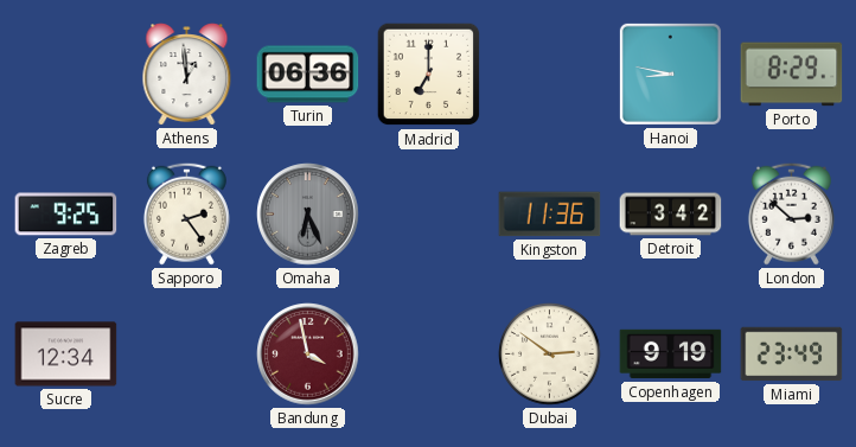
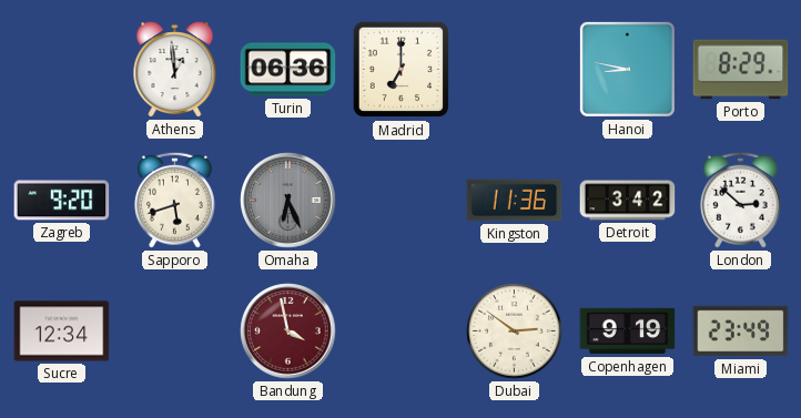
Zagreb: 9:25 -> 9:20 (62, 201)
Sapporo: 2:24 -> 5:42 (174, 200)
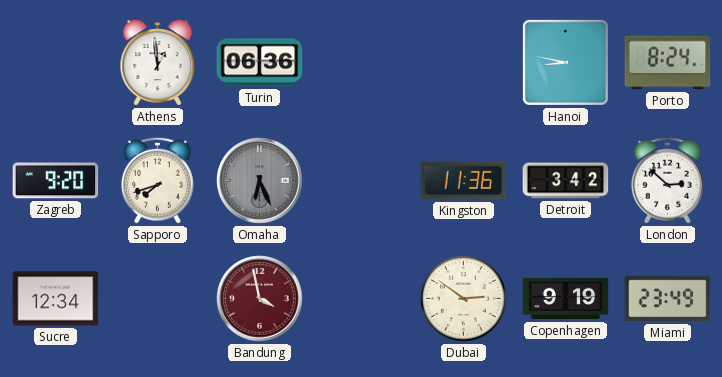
Madrid: 7:00 -> none (402, 70)
Porto: 8:29 -> 8:24 (668, 63)
Sapporo: 5:42 -> 7:42 (157, 180)
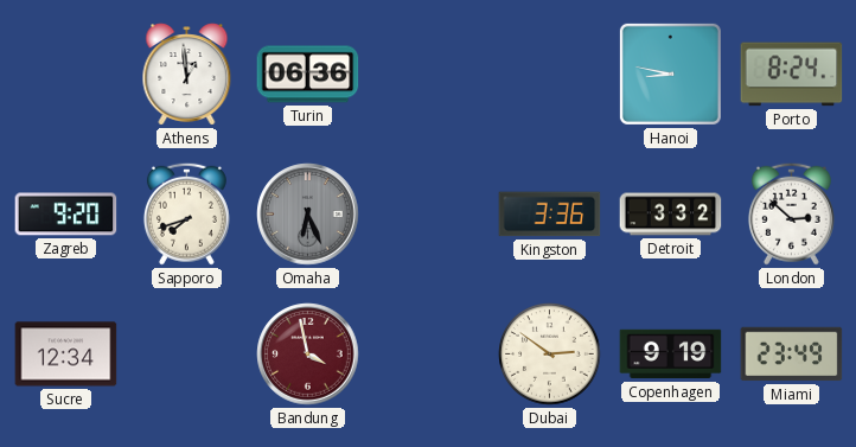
Kingston: 11:36 -> 3:36 (550, 215)
Detroit: 3:42 -> 3:32 (671, 215)
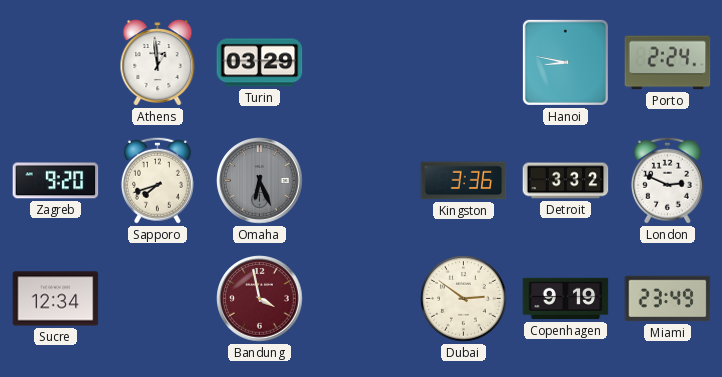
Turin: 06:36 -> 03:29 (260, 63)
Porto: 8:24 -> 2:24 (668, 63)
London: 2:52 -> 2:49 (667, 180)
